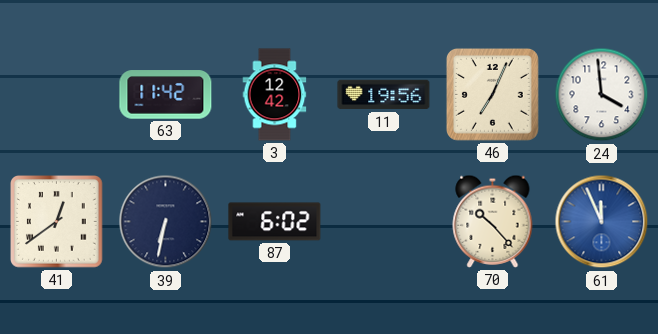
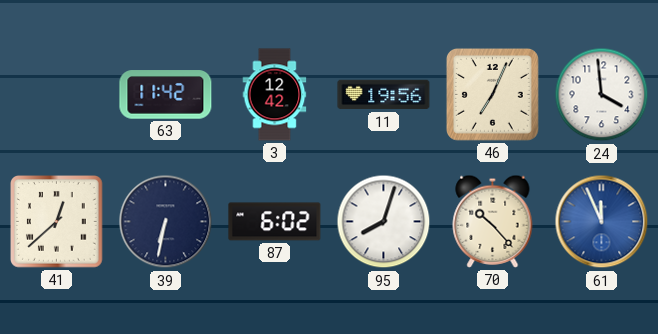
41: 12:39 -> 12:38 (57, 222)
95: none -> 8:03 (384, 222)
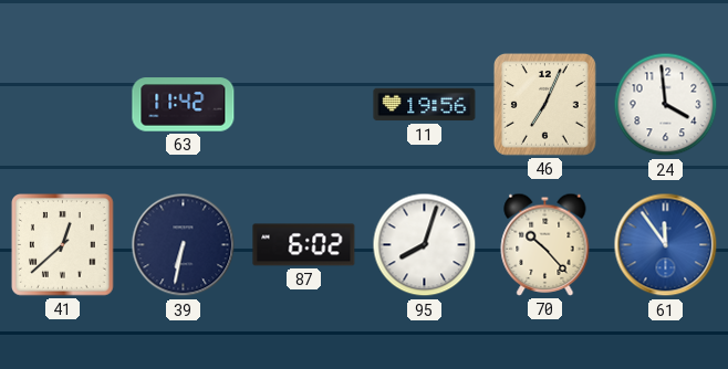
3: 12:42 -> none (275, 95)
61: 11:56 -> 11:54 (666, 245)
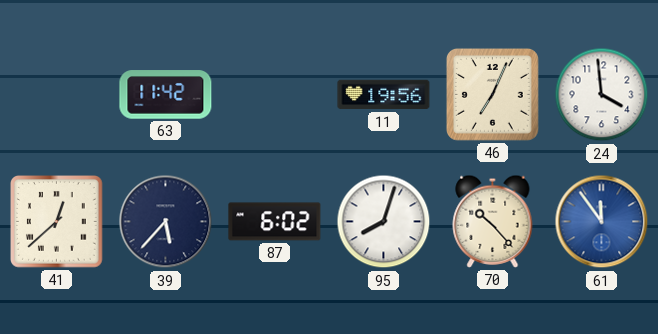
39: 6:32 -> 5:37 (166, 222)
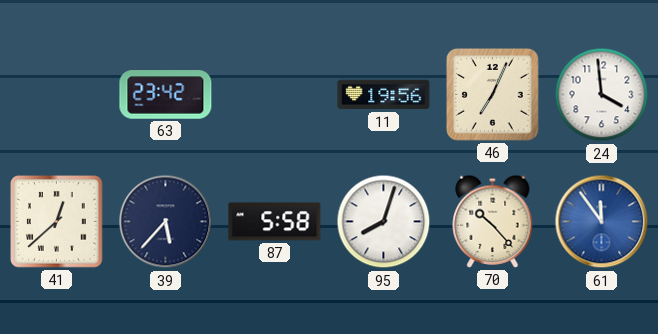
63: 11:42 -> 23:42 (166, 95)
87: 6:02 -> 5:58 (275, 222)
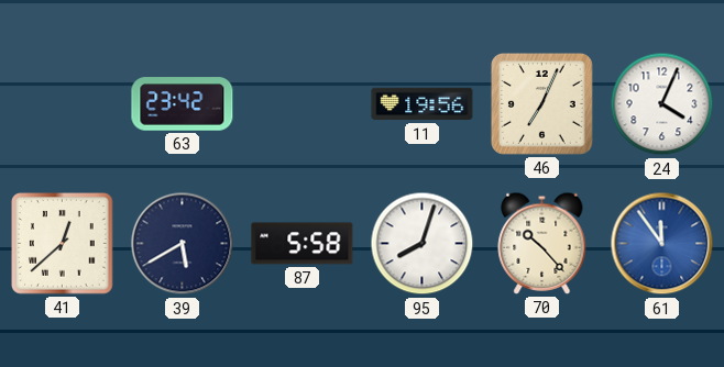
24: 3:59 -> 4:04 (662, 104)
39: 5:37 -> 5:40 (183, 244)
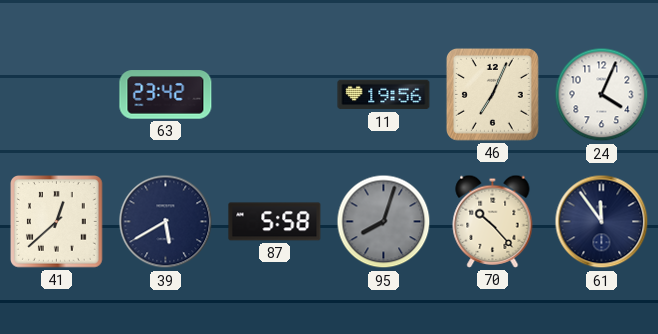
95 dial: white -> grey (384, 222)
61 dial: blue -> navy (602, 222)
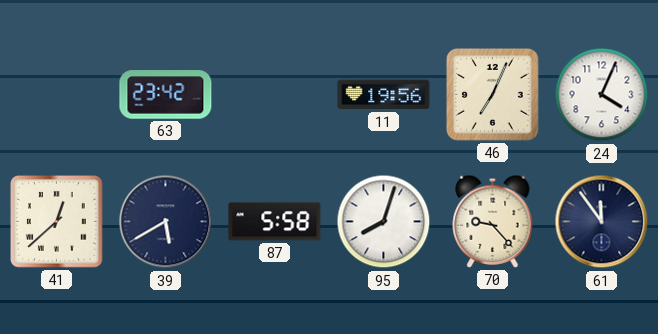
95 dial: grey -> white (384, 222)
70: 10:23 -> 9:23 (493, 221)
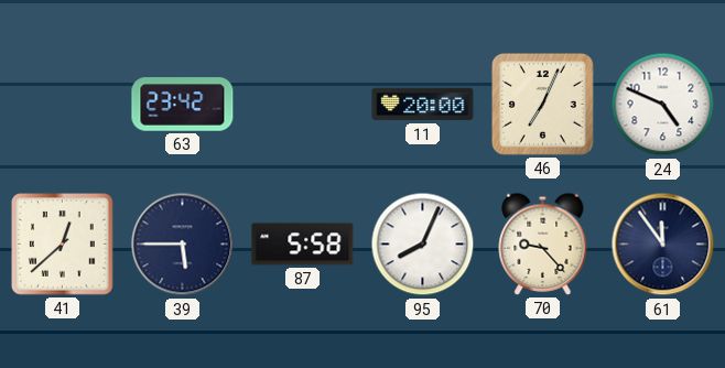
11: 19:56 -> 20:00 (423, 105)
24: 4:04 -> 4:49 (663, 105)
39: 5:40 -> 5:45 (183, 245)
95: 8:03 -> 8:04 (423, 245)
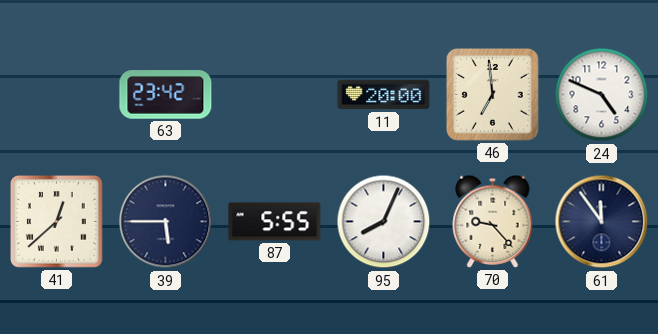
46: 7:04 -> 6:59 (492, 94)
87: 5:58 -> 5:55 (275, 222)
